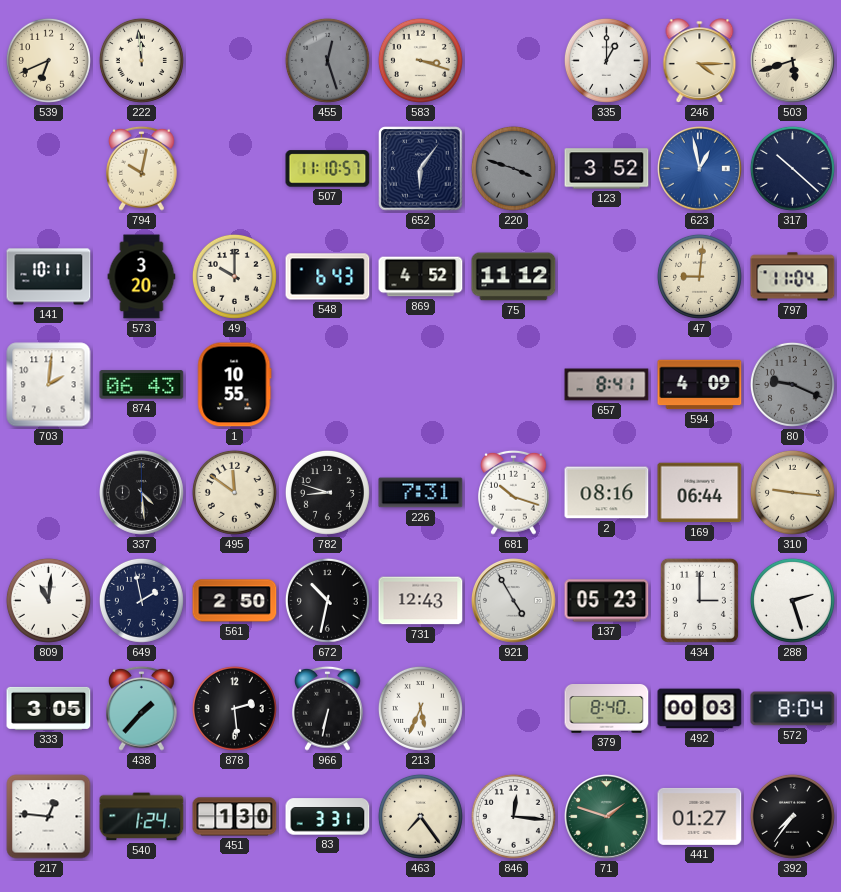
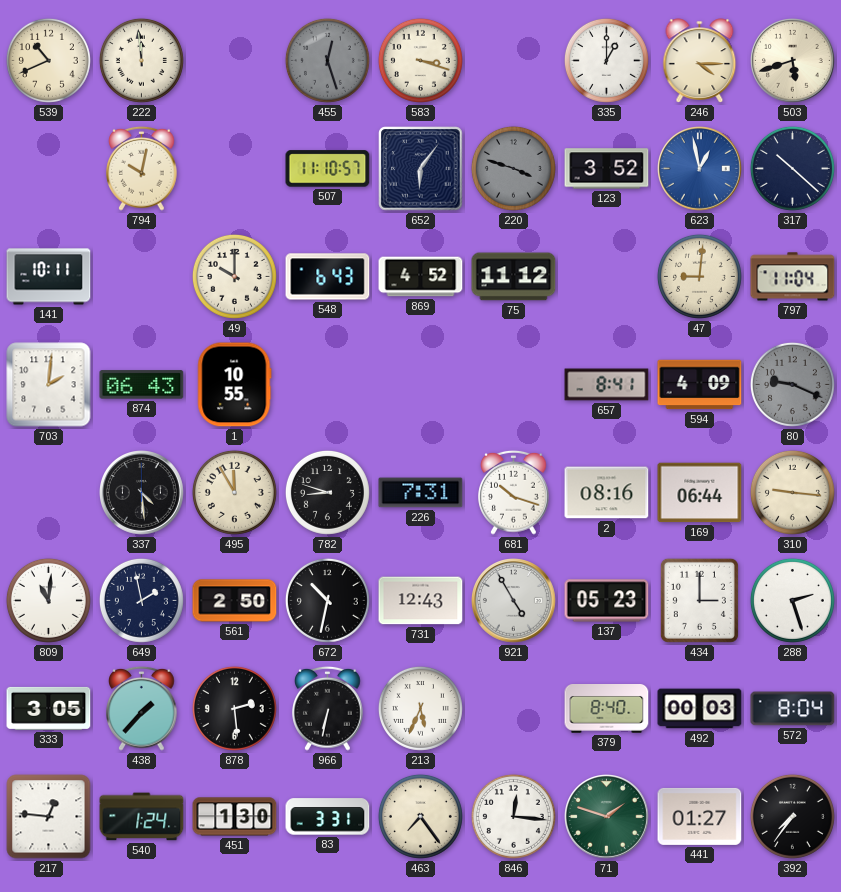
539: 6:41 -> 10:41 (48, 60)
573: 3:20 -> none (142, 277)
495: 11:51 -> 11:55 (234, 492)
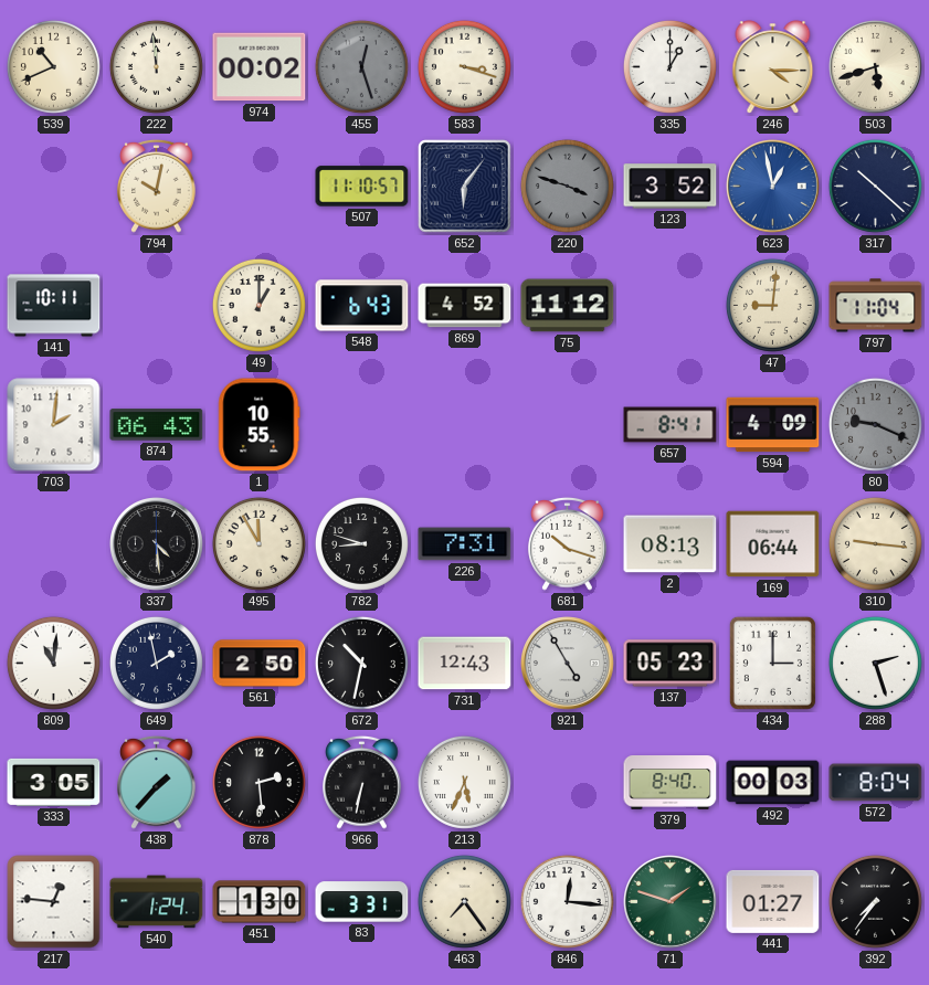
974: none -> 00:02 (260, 67)
49: 10:00 -> 1:00 (258, 305)
2: 08:16 -> 08:13 (671, 544)
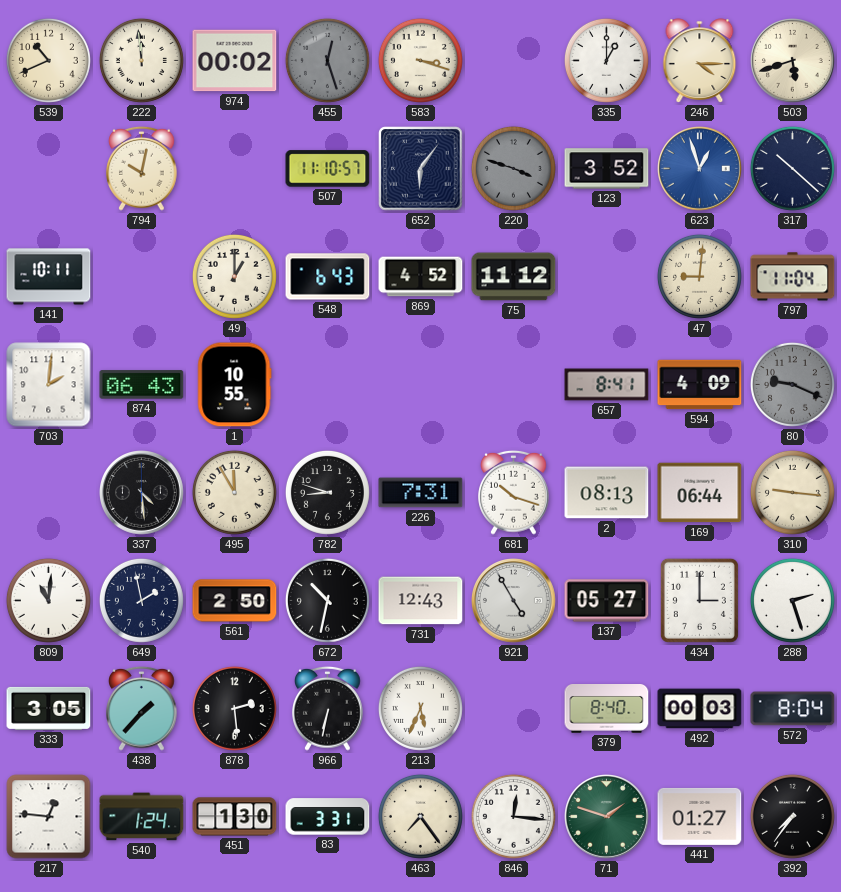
623: 12:58 -> 12:57 (700, 169)
137: 05:23 -> 05:27 (607, 601)
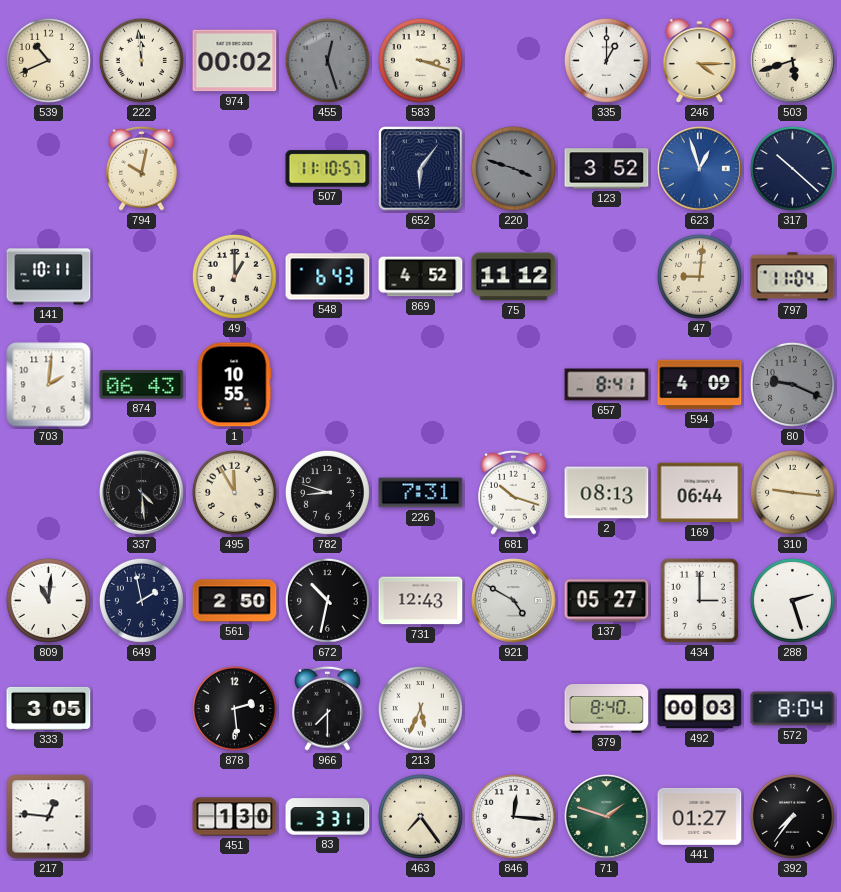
921: 4:55 -> 4:50 (514, 601)
438: 1:37 -> none (142, 708)
966: 6:32 -> 7:30 (328, 708)
540: 1:24 -> none (142, 817)
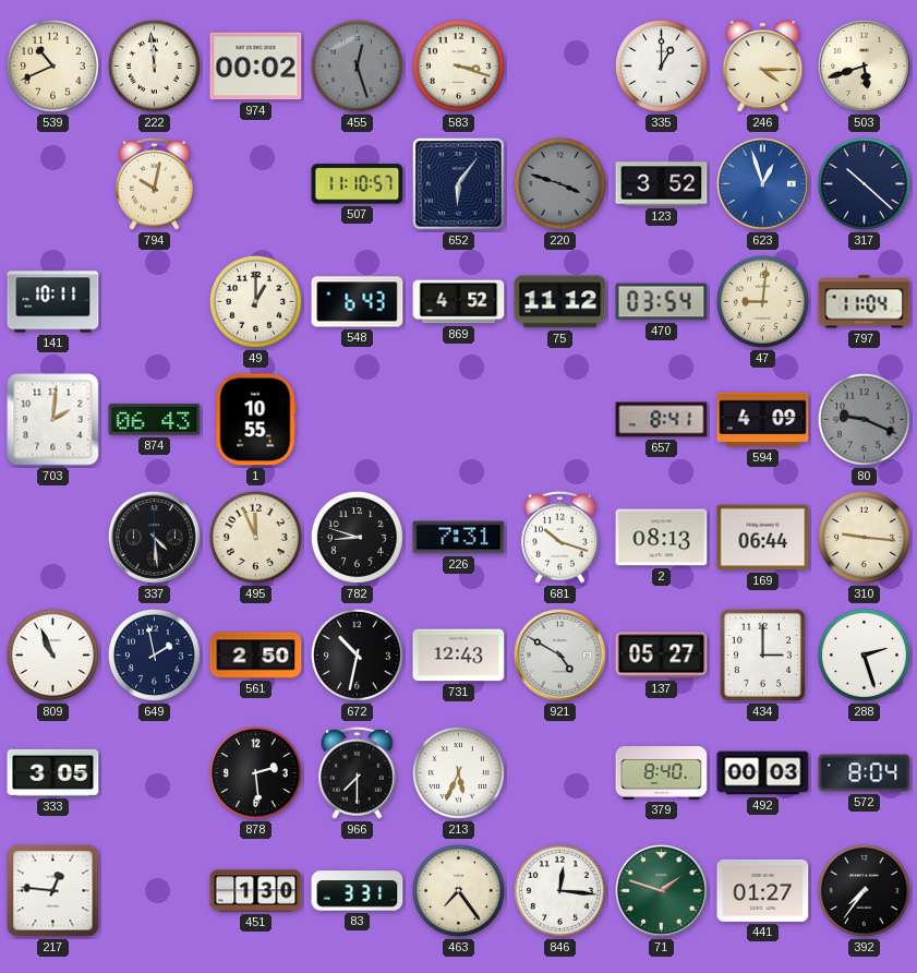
470: none -> 03:54 (662, 302)
495: 11:55 -> 11:56 (255, 537)
809: 11:01 -> 10:56 (52, 654)
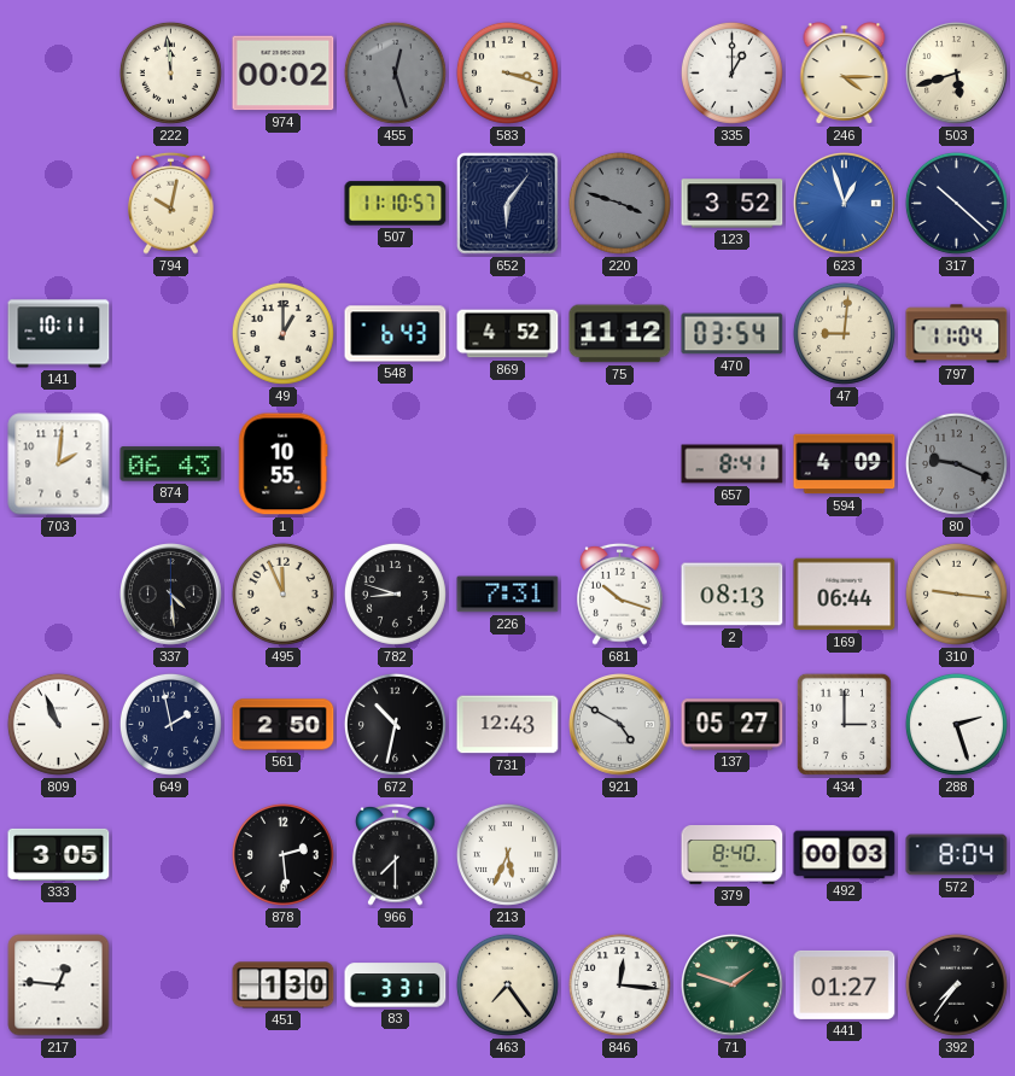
539: 10:41 -> none (52, 65)
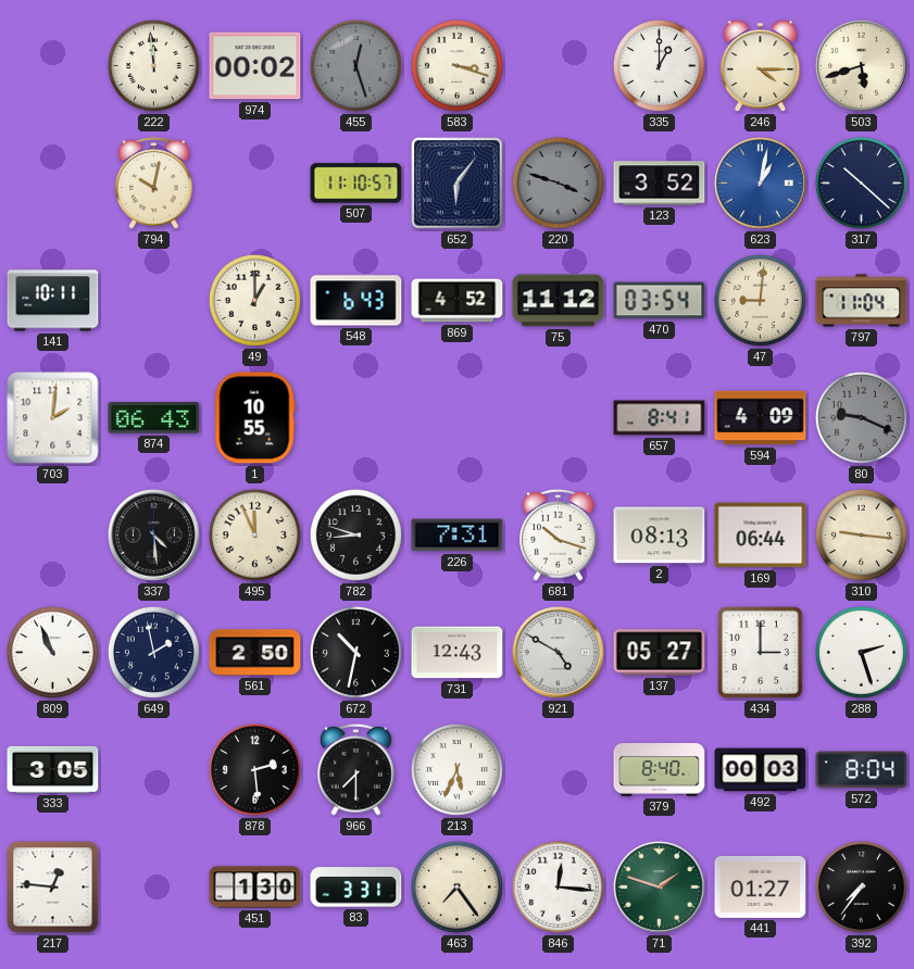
623: 12:57 -> 1:02 (761, 184)
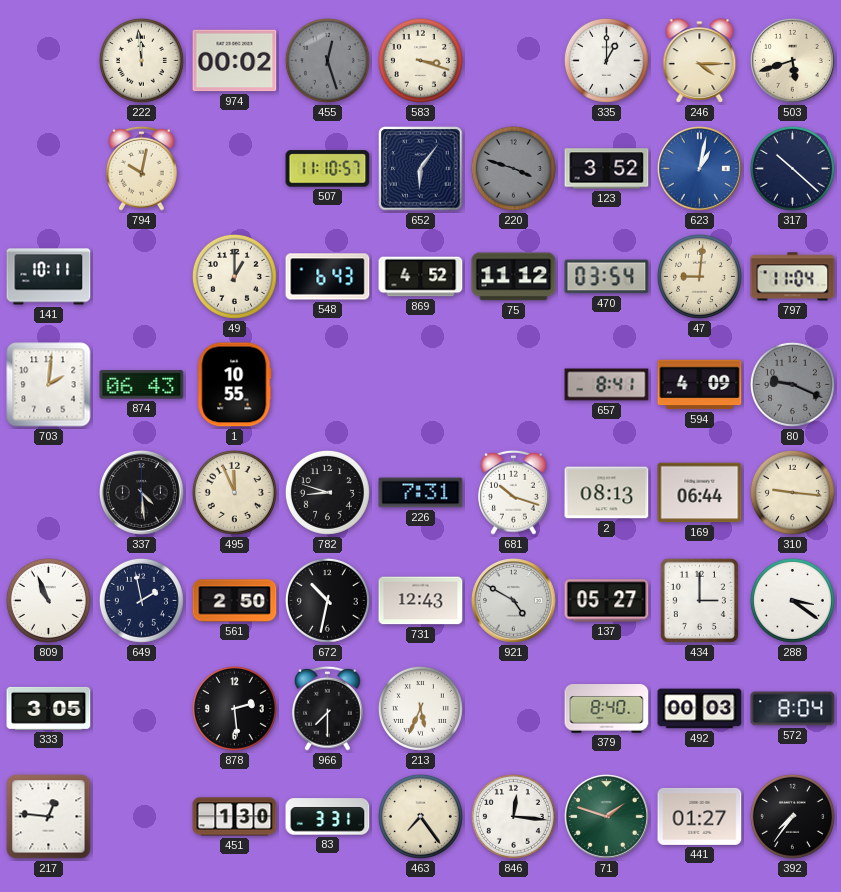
288: 2:27 -> 3:21 (792, 600)
